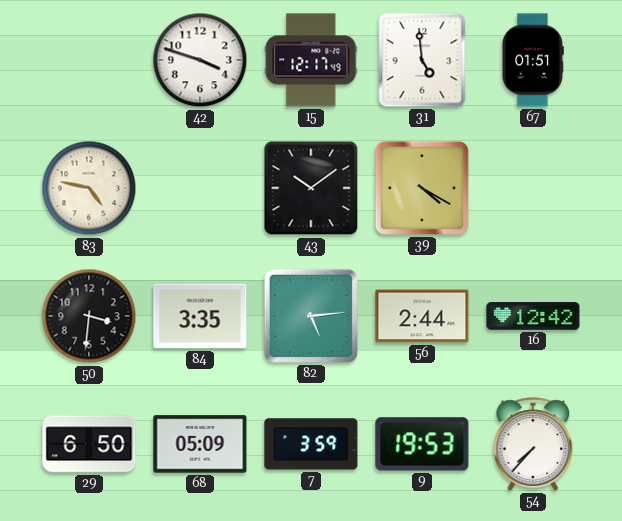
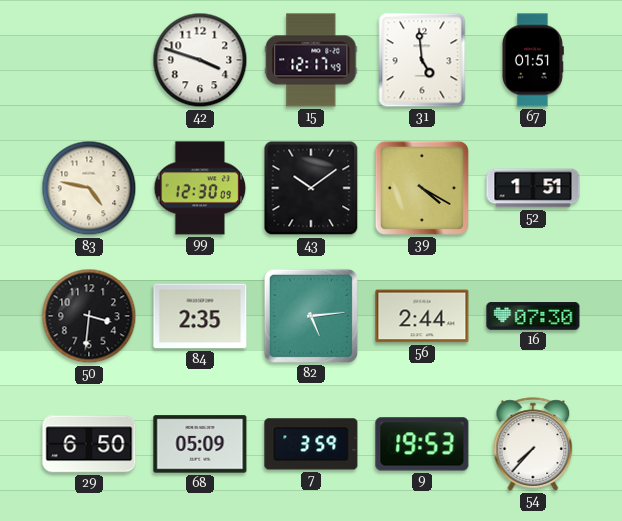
99: none -> 12:30 (200, 188)
52: none -> 1:51 (533, 188)
84: 3:35 -> 2:35 (200, 316)
16: 12:42 -> 07:30 (533, 316)
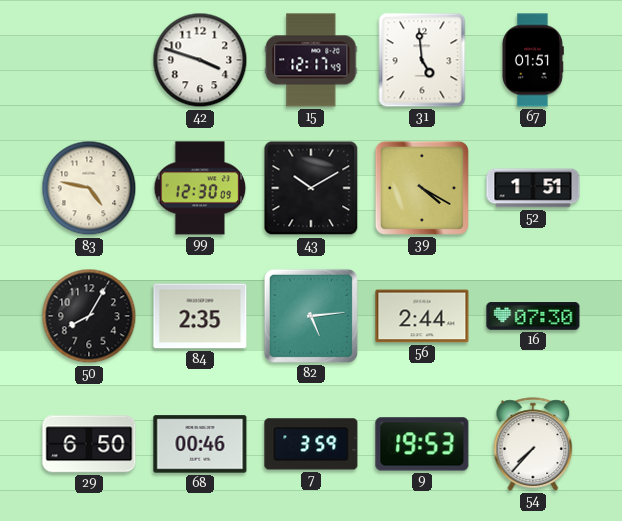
43: 10:09 -> 10:10 (311, 188)
50: 3:31 -> 8:05 (89, 316)
68: 05:09 -> 00:46 (200, 444)
